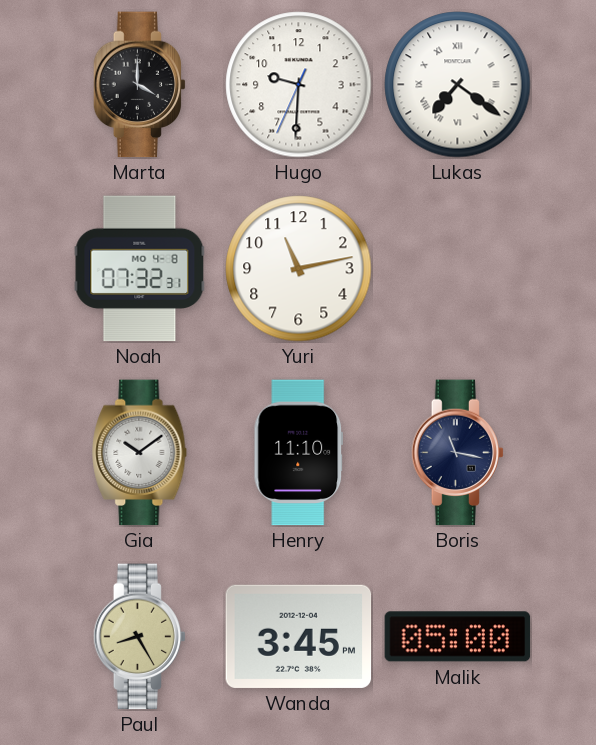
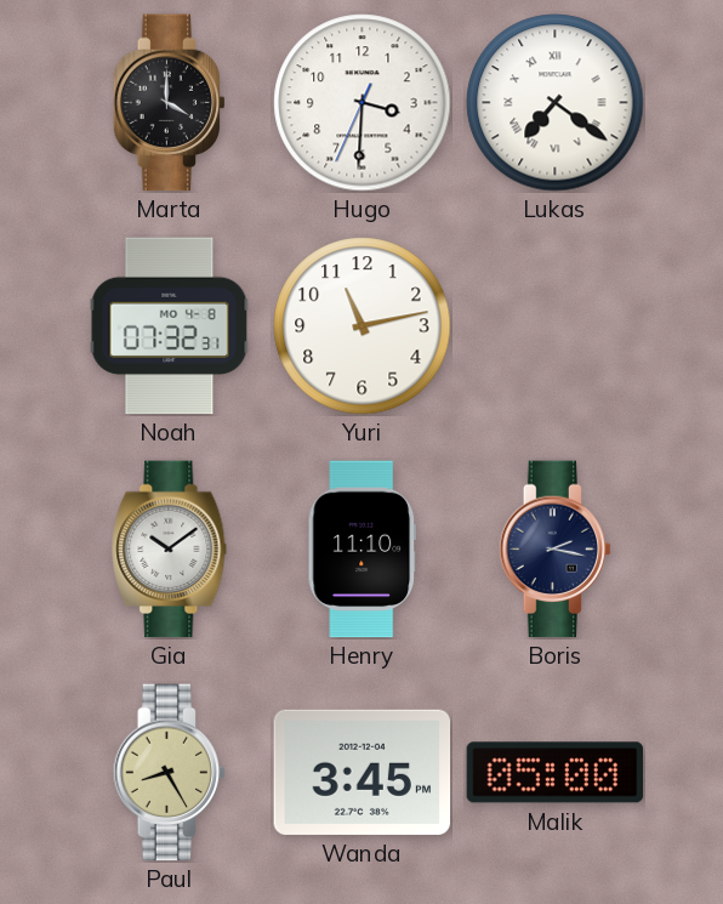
Hugo: 9:30 -> 3:30 (363, 103)
Boris: 11:17 -> 2:17 (556, 550)
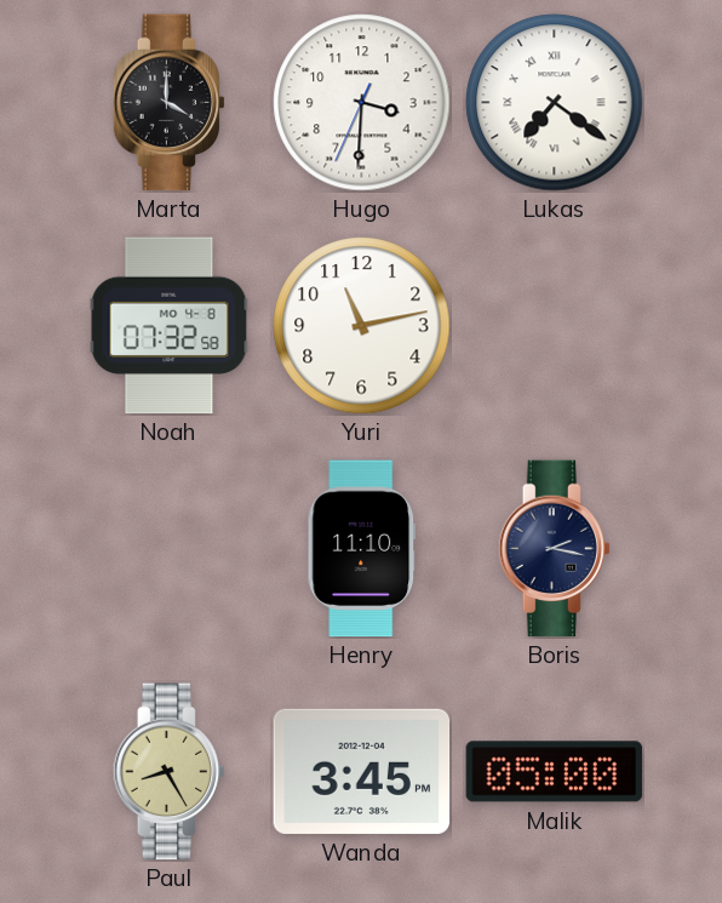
Noah: 07:32:31 -> 07:32:58 (170, 326)
Gia: 10:09 -> none (170, 550)
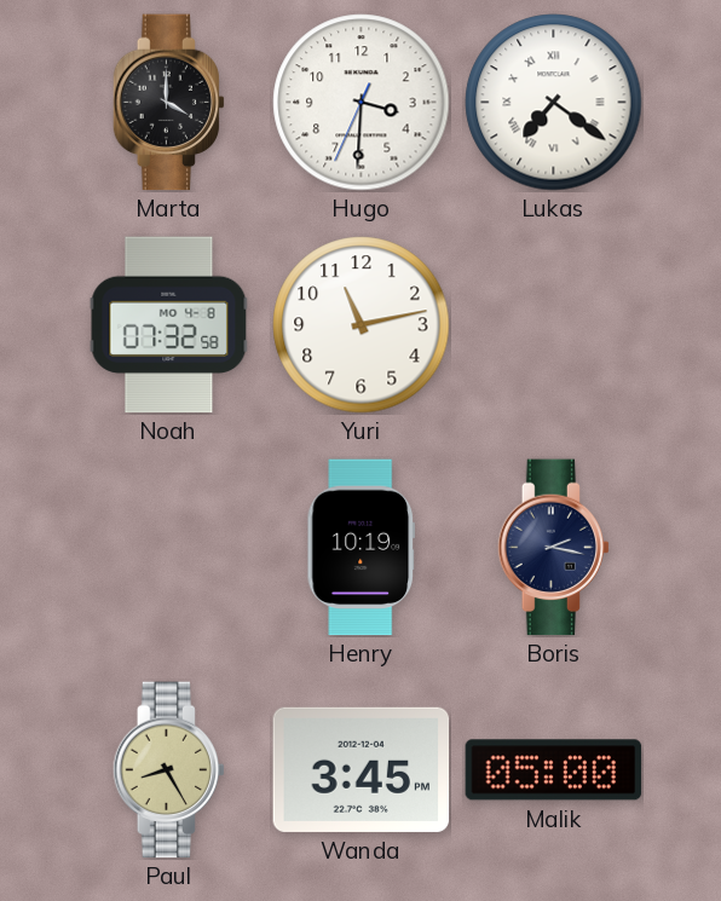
Henry: 11:10 -> 10:19 (362, 548)
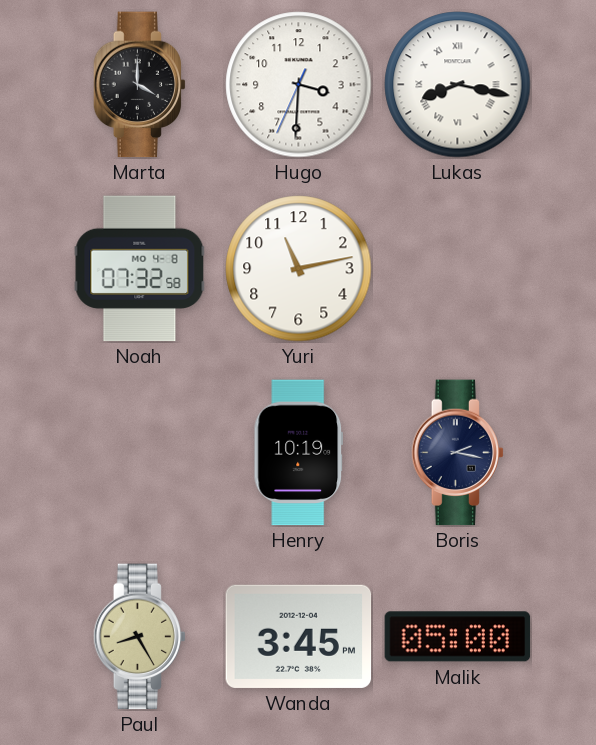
Lukas: 7:21 -> 8:17 (458, 85)
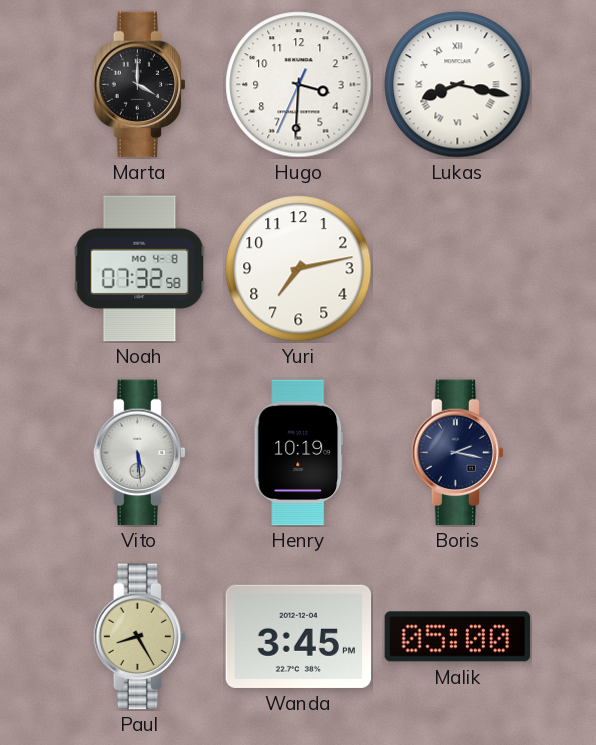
Yuri: 11:13 -> 7:13 (299, 269)
Vito: none -> 5:29 (140, 453)
